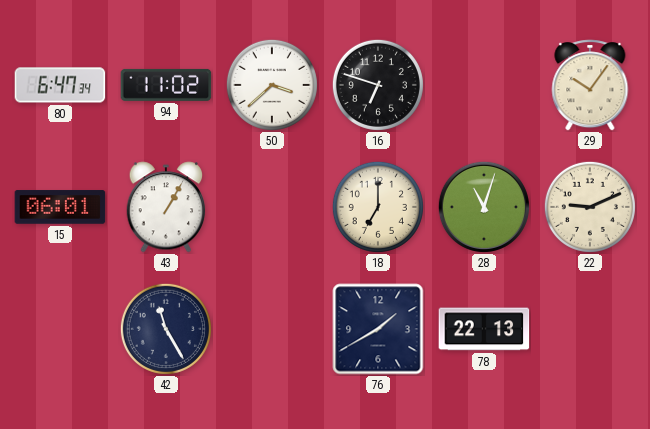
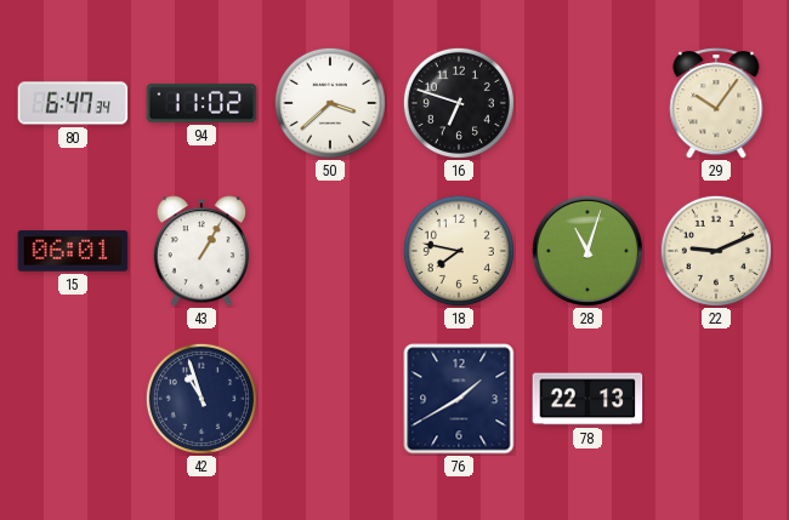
18: 7:00 -> 7:47 (459, 251)
42: 11:25 -> 10:57 (201, 399)
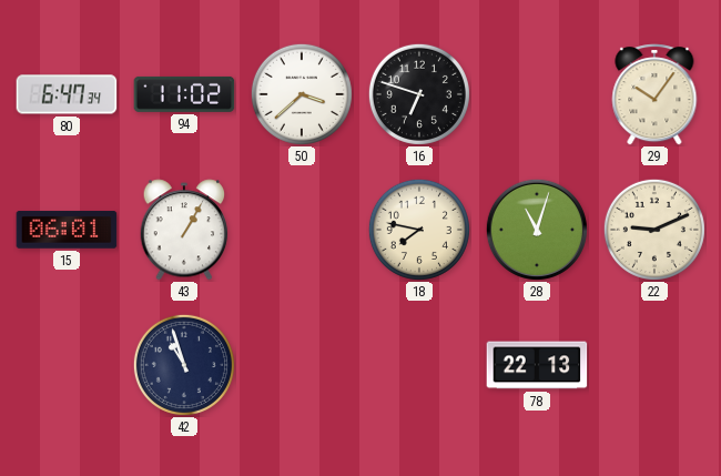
76: 1:40 -> none (459, 399)
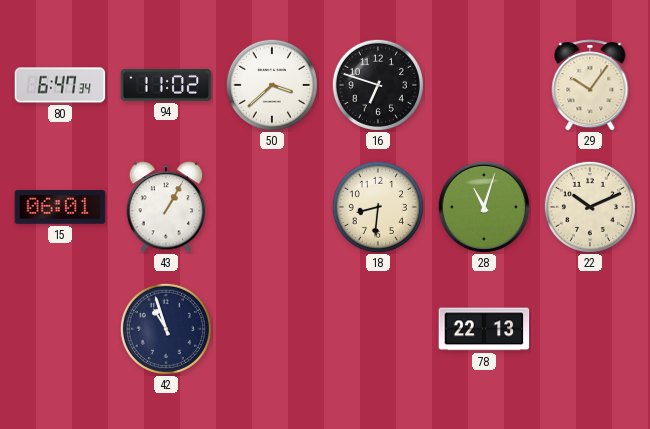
18: 7:47 -> 8:31 (378, 207)
22: 9:11 -> 10:11 (590, 207)
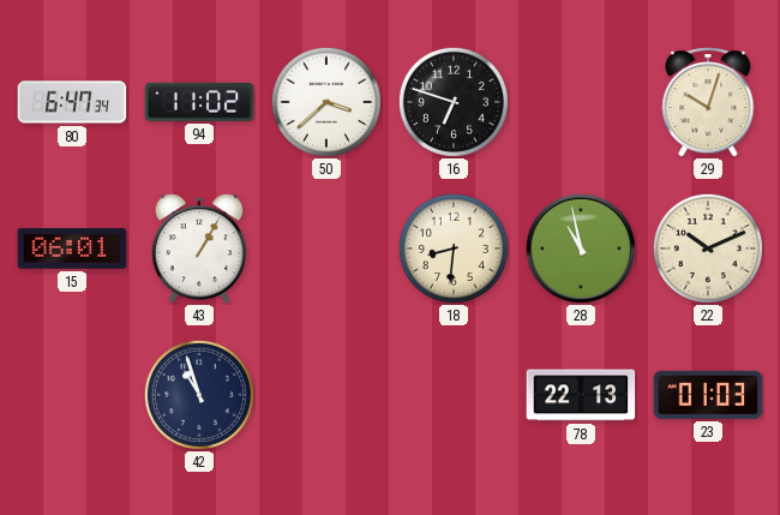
29: 10:06 -> 10:03 (708, 102)
28: 11:03 -> 10:58 (581, 248)
23: none -> 01:03 (708, 395)
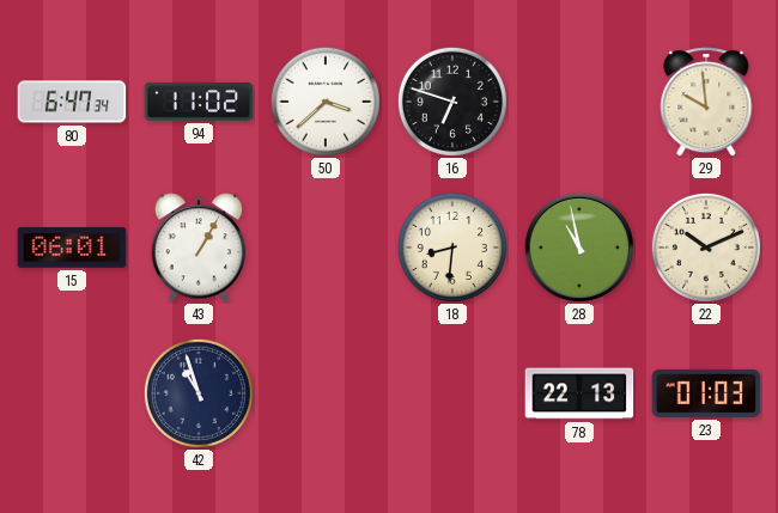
29: 10:03 -> 9:59 (706, 102)
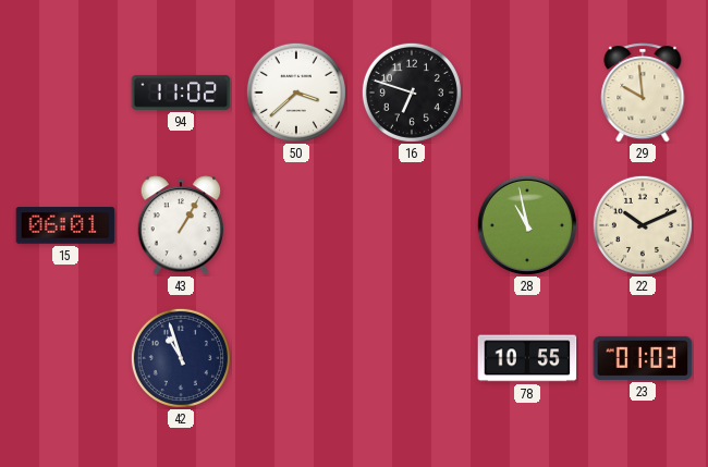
80: 6:47 -> none (72, 102)
18: 8:31 -> none (452, 248)
78: 22:13 -> 10:55 (527, 358)
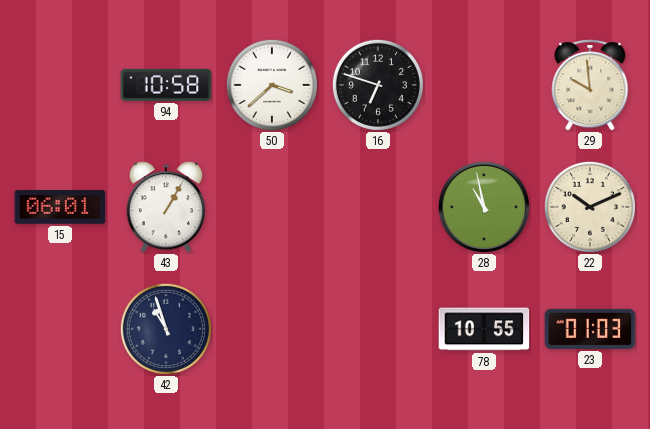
94: 11:02 -> 10:58 (166, 85)
